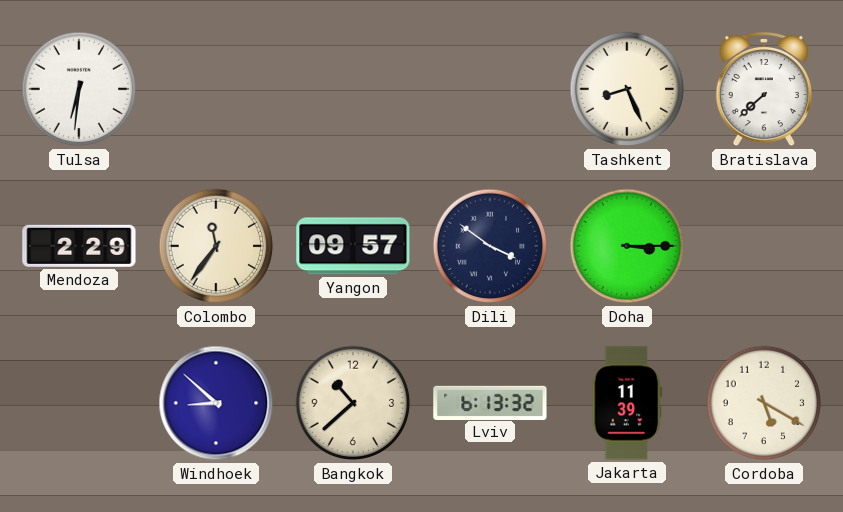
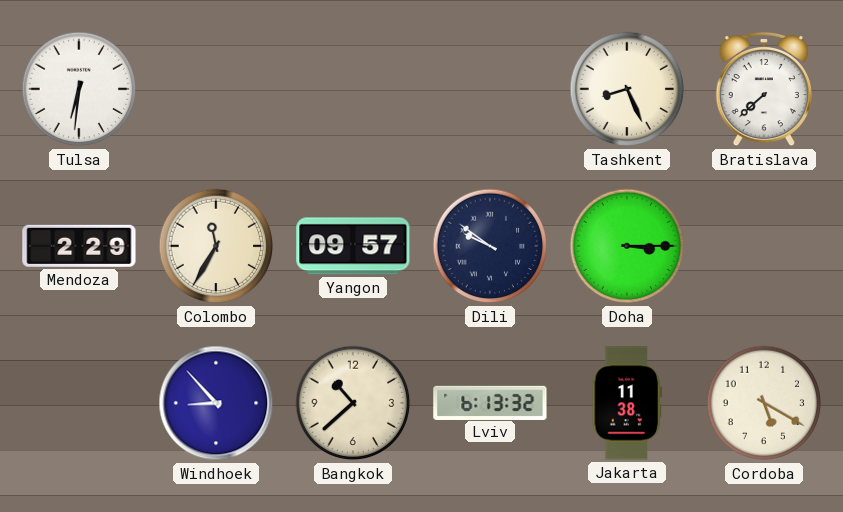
Colombo: 11:36 -> 11:35 (216, 246)
Dili: 3:51 -> 9:51 (490, 246)
Windhoek: 8:52 -> 8:53 (216, 403)
Jakarta: 11:39 -> 11:38 (627, 403)
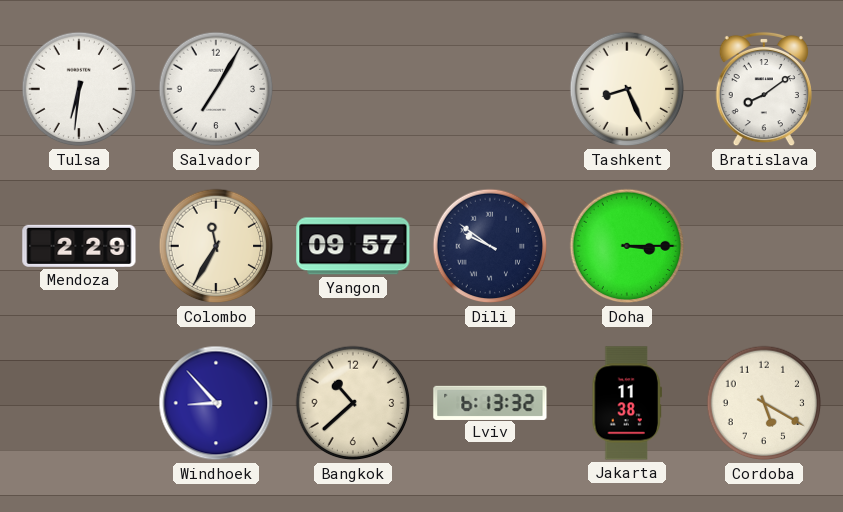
Salvador: none -> 7:05 (216, 89)
Bratislava: 7:38 -> 8:09 (764, 89)
